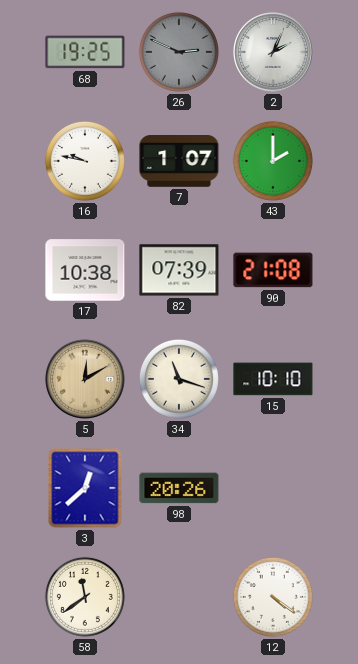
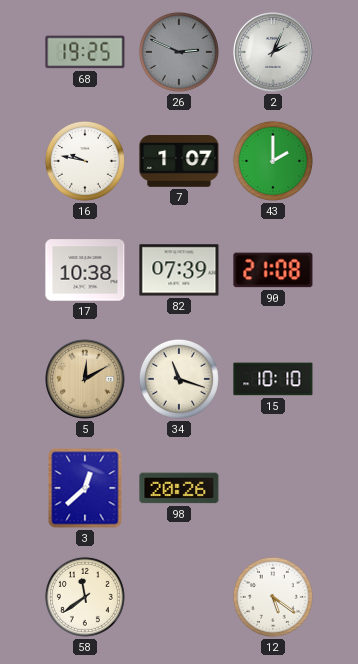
12: 4:21 -> 5:21 (273, 597)
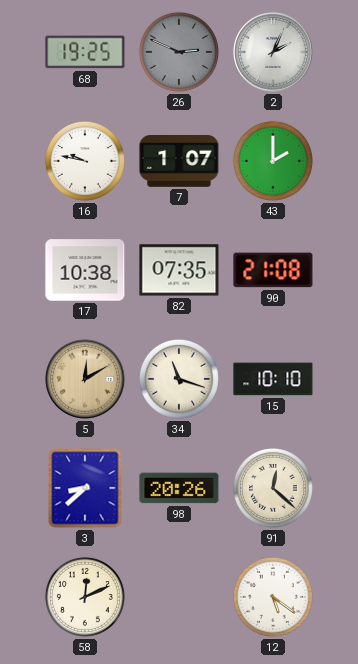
82: 07:39 -> 07:35 (179, 270)
3: 12:38 -> 8:38 (85, 488)
91: none -> 12:22 (273, 488)
58: 11:39 -> 12:11 (85, 597)
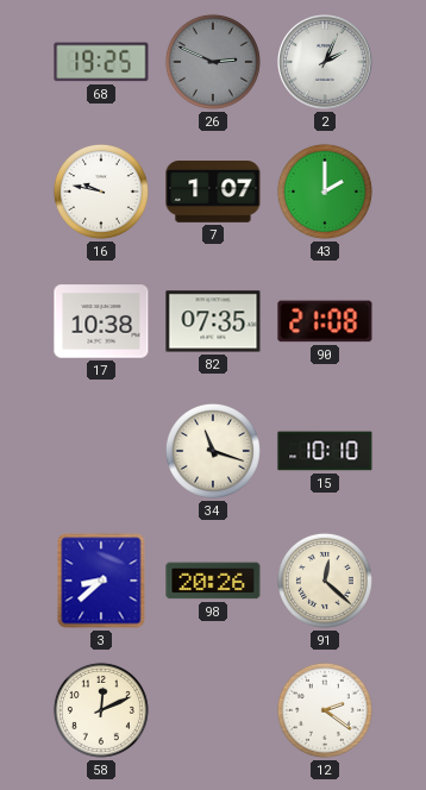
5: 12:10 -> none (85, 379)
12: 5:21 -> 2:21 (325, 710)
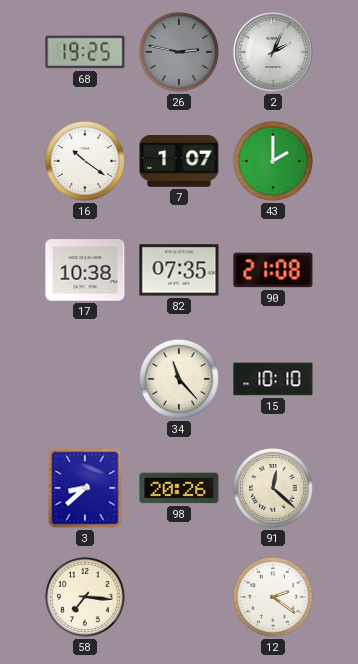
26: 2:49 -> 2:47 (179, 52)
16: 9:47 -> 10:21 (85, 161)
34: 11:18 -> 11:23 (179, 379)
58: 12:11 -> 7:16 (85, 597)
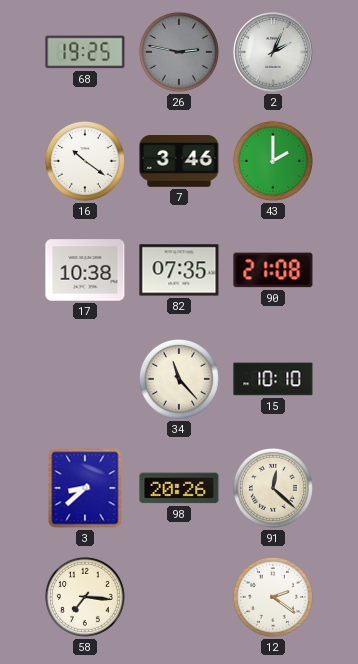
7: 1:07 -> 3:46 (179, 162)
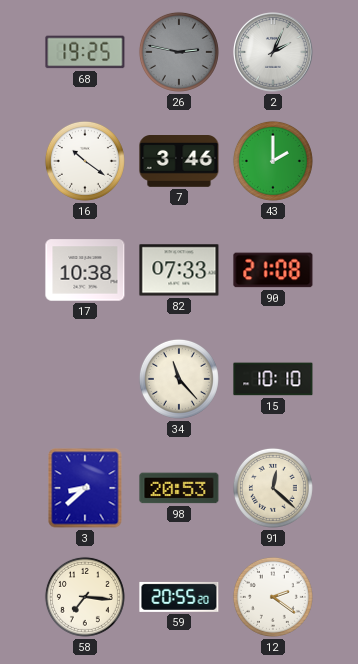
82: 07:35 -> 07:33 (179, 270)
98: 20:26 -> 20:53 (179, 488)
59: none -> 20:55 (179, 597)
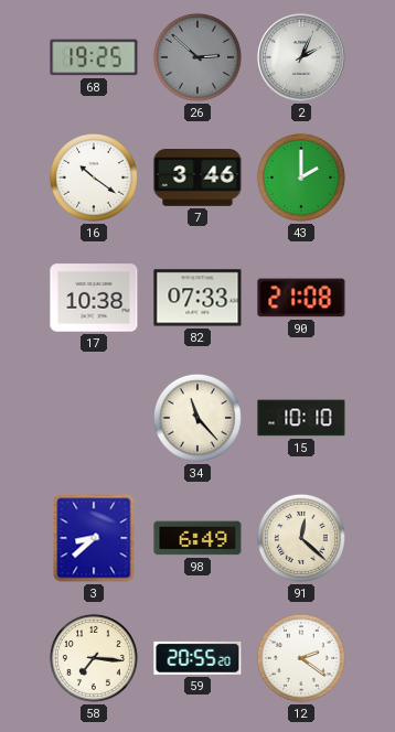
26: 2:47 -> 2:52 (197, 57)
98: 20:53 -> 6:49 (197, 538)
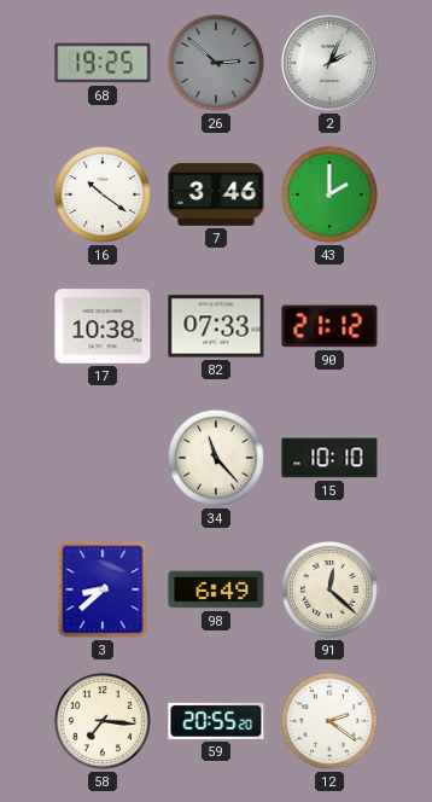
90: 21:08 -> 21:12 (329, 326)
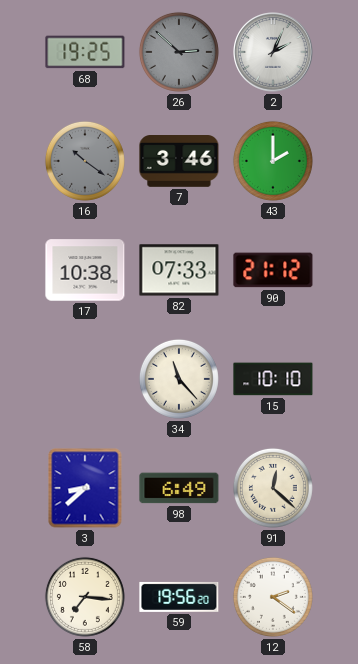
16 dial: white -> grey (85, 161)
59: 20:55 -> 19:56 (179, 597)
